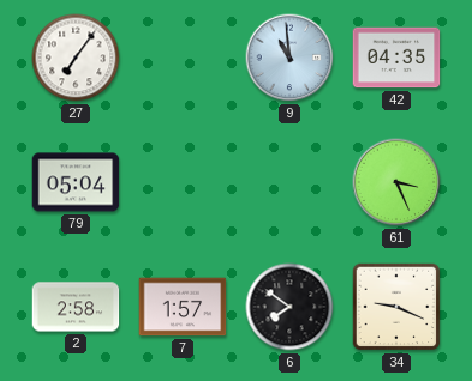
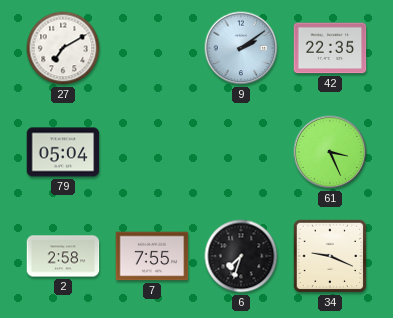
27: 7:06 -> 7:10 (63, 48)
9: 10:59 -> 2:09 (241, 48)
42: 04:35 -> 22:35 (330, 48)
7: 1:57 -> 7:55 (152, 256)
6: 7:51 -> 7:33 (241, 256)
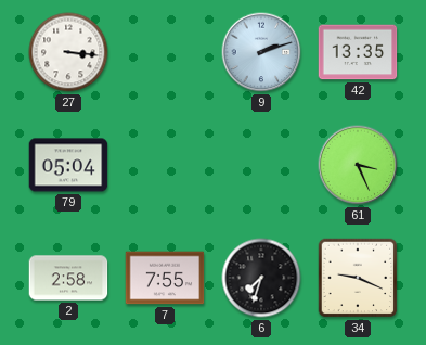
27: 7:10 -> 3:16 (68, 52)
9: 2:09 -> 2:12 (261, 52)
42: 22:35 -> 13:35 (358, 52)
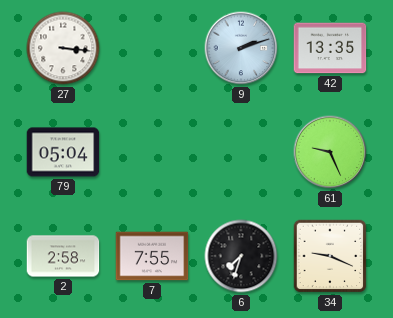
61: 3:26 -> 9:26 (330, 152)
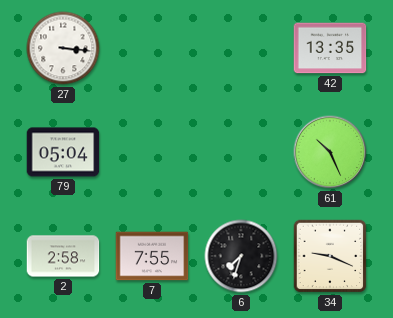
9: 2:12 -> none (241, 48)
61: 9:26 -> 10:26 (330, 152)
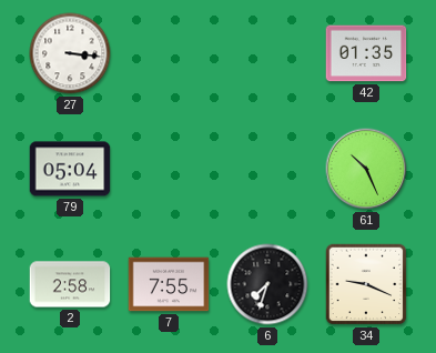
42: 13:35 -> 01:35 (366, 53)
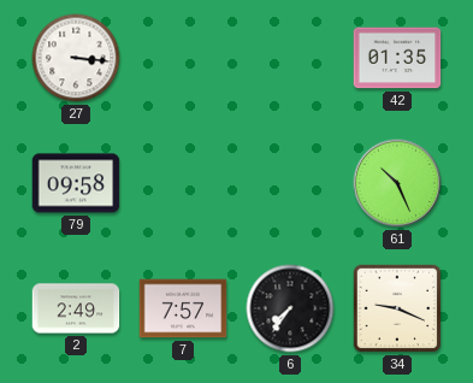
79: 05:04 -> 09:58 (76, 183)
2: 2:58 -> 2:49 (76, 308)
7: 7:55 -> 7:57 (183, 308)
6: 7:33 -> 7:36 (290, 308)
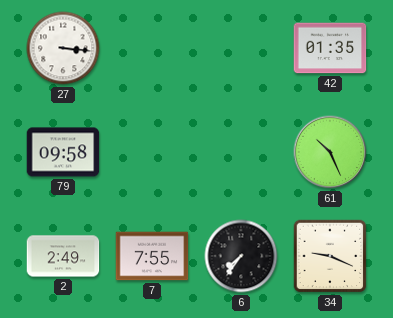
7: 7:57 -> 7:55 (152, 256)
